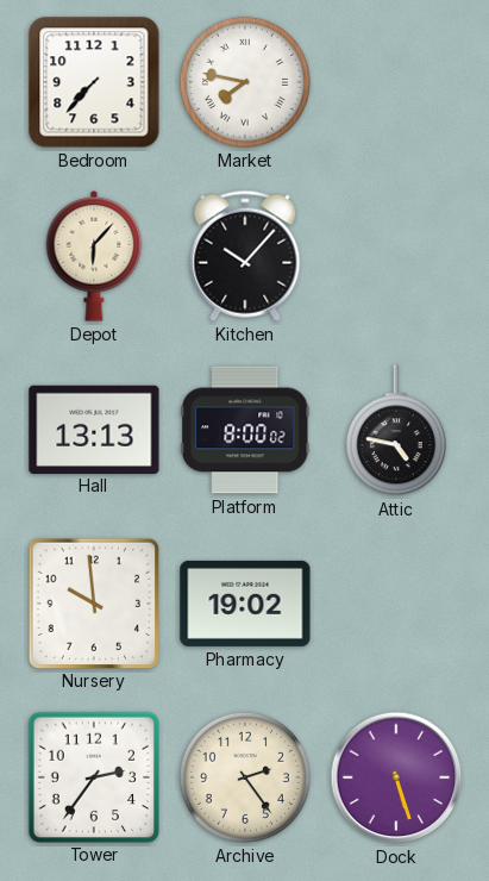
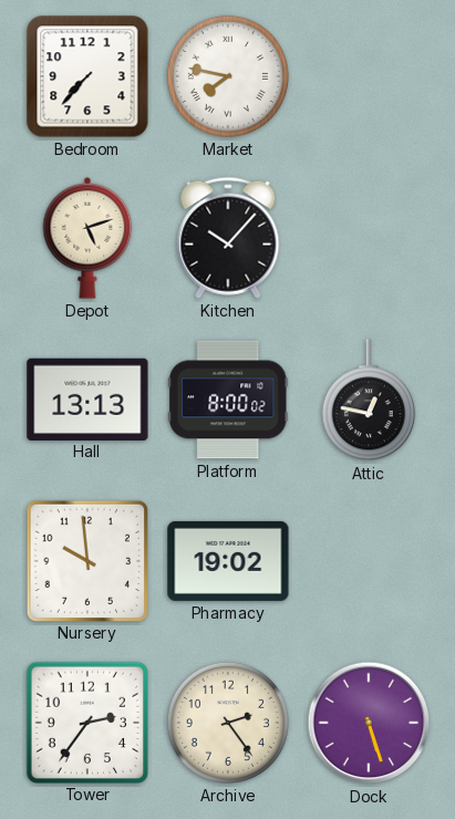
Depot: 6:07 -> 5:12 (87, 238)
Attic: 4:47 -> 12:47 (369, 401)
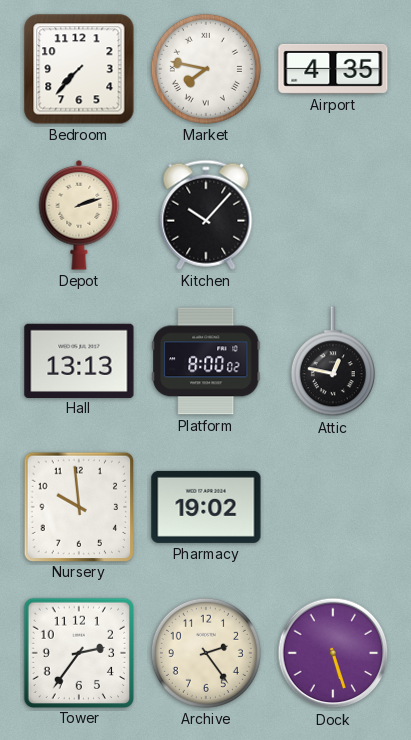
Airport: none -> 4:35 (333, 69)
Depot: 5:12 -> 2:12 (79, 215)
